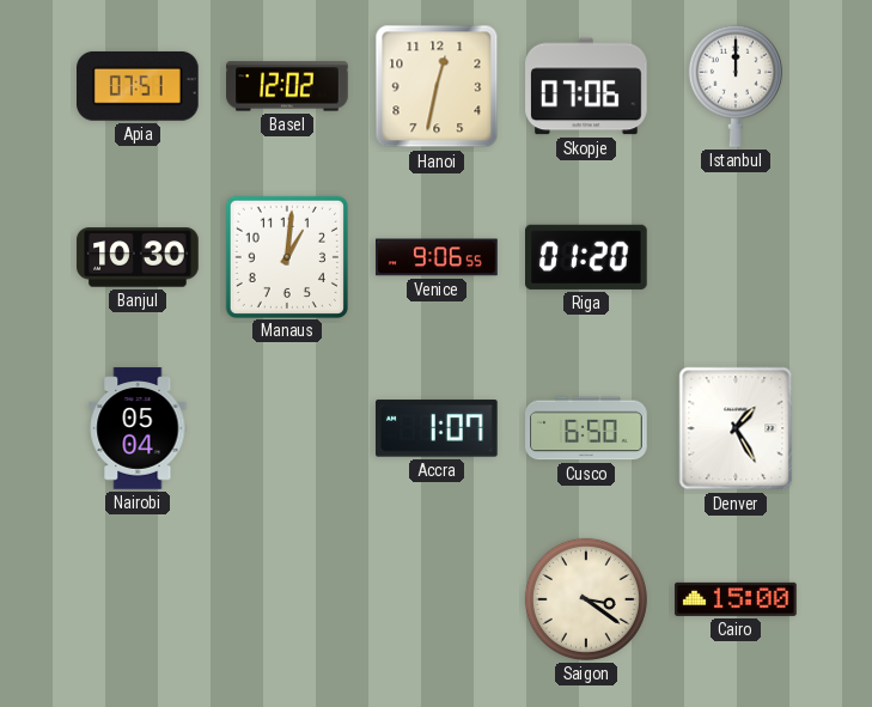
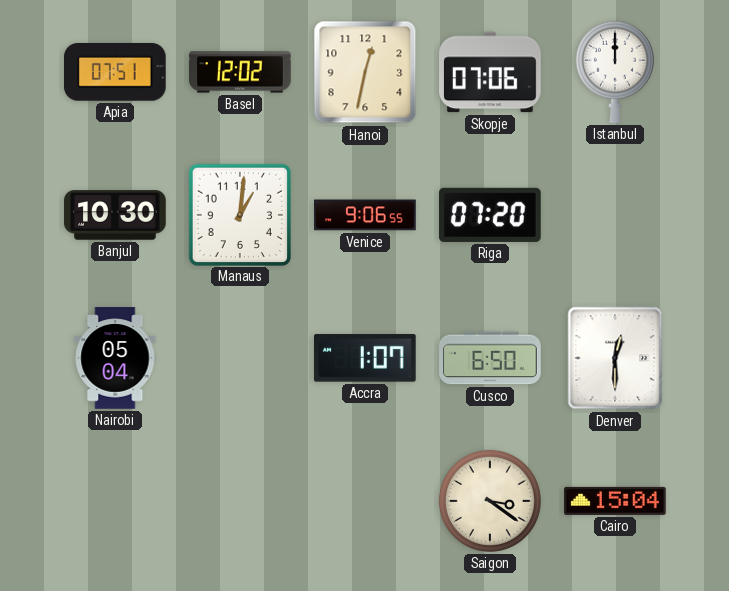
Riga: 01:20 -> 07:20 (491, 215)
Denver: 1:25 -> 12:30 (615, 358)
Cairo: 15:00 -> 15:04 (615, 501)
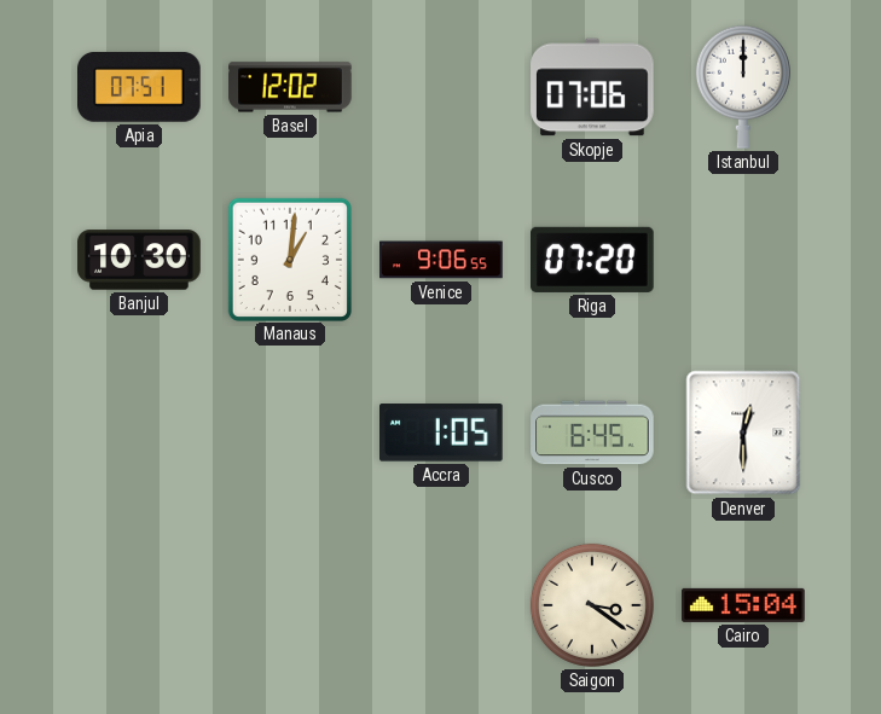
Hanoi: 12:32 -> none (365, 72)
Nairobi: 05:04 -> none (115, 358)
Accra: 1:07 -> 1:05 (442, 433)
Cusco: 6:50 -> 6:45 (592, 433)
